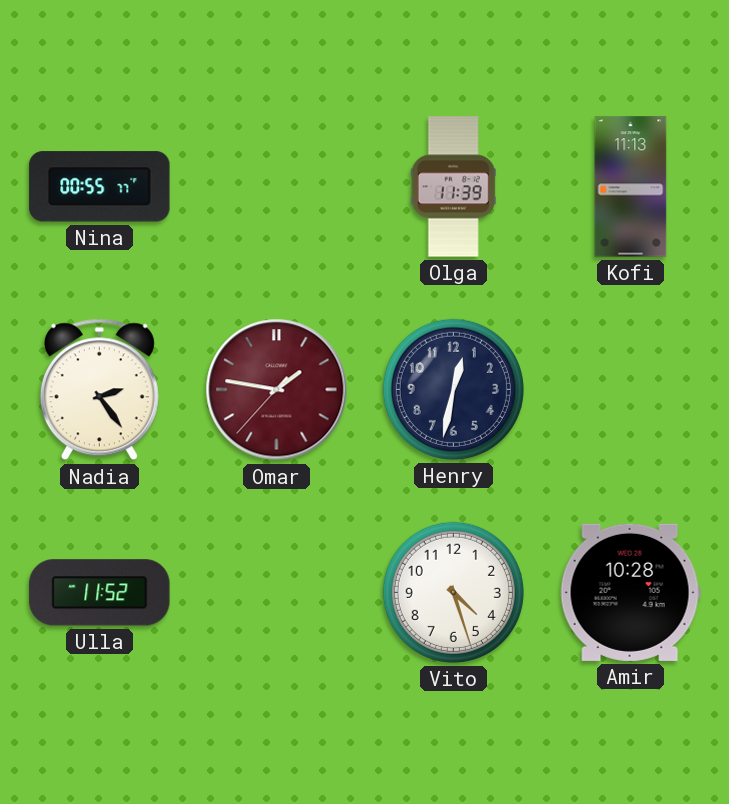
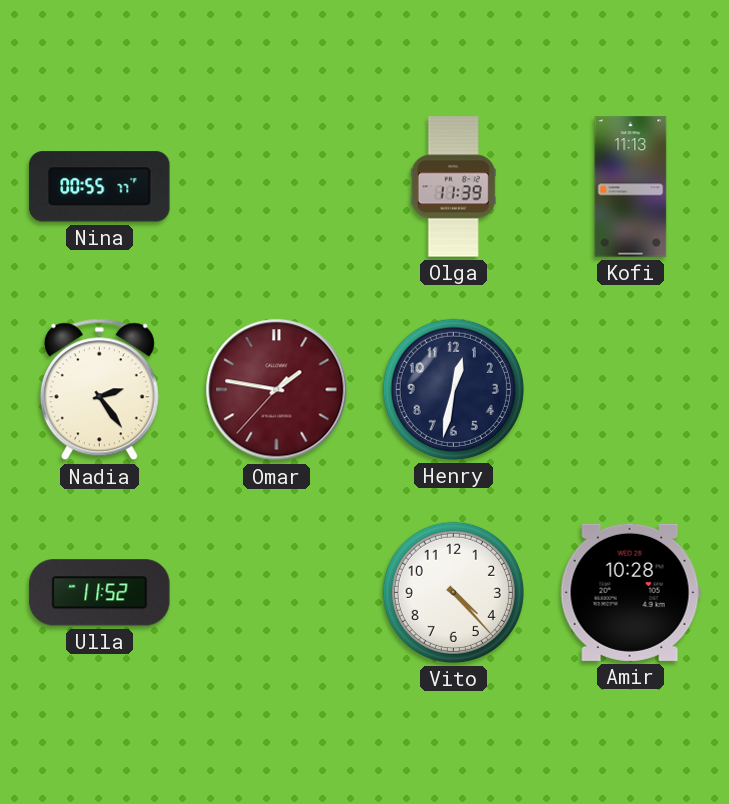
Vito: 4:27 -> 4:23 (453, 592)
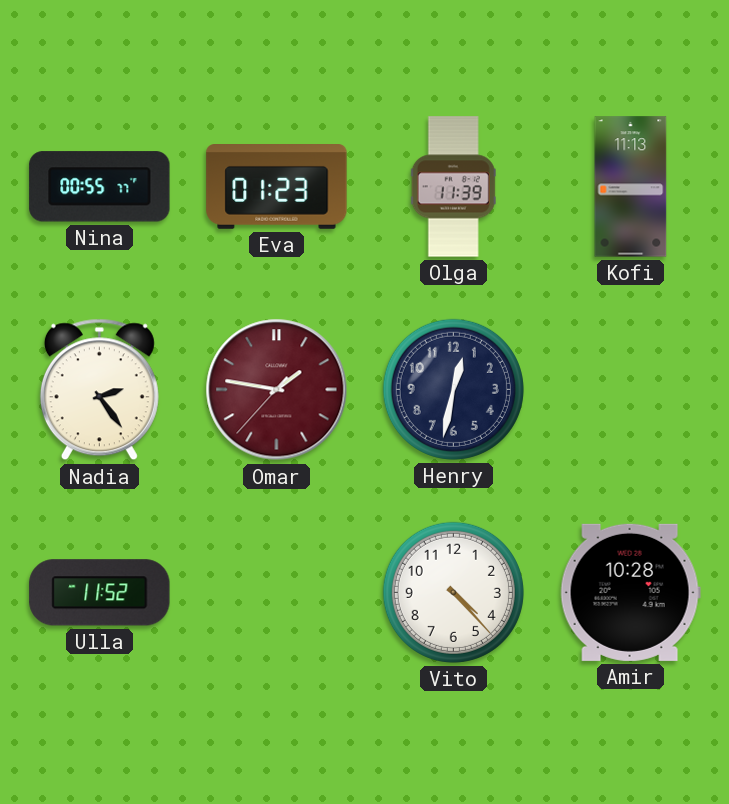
Eva: none -> 01:23 (277, 187)
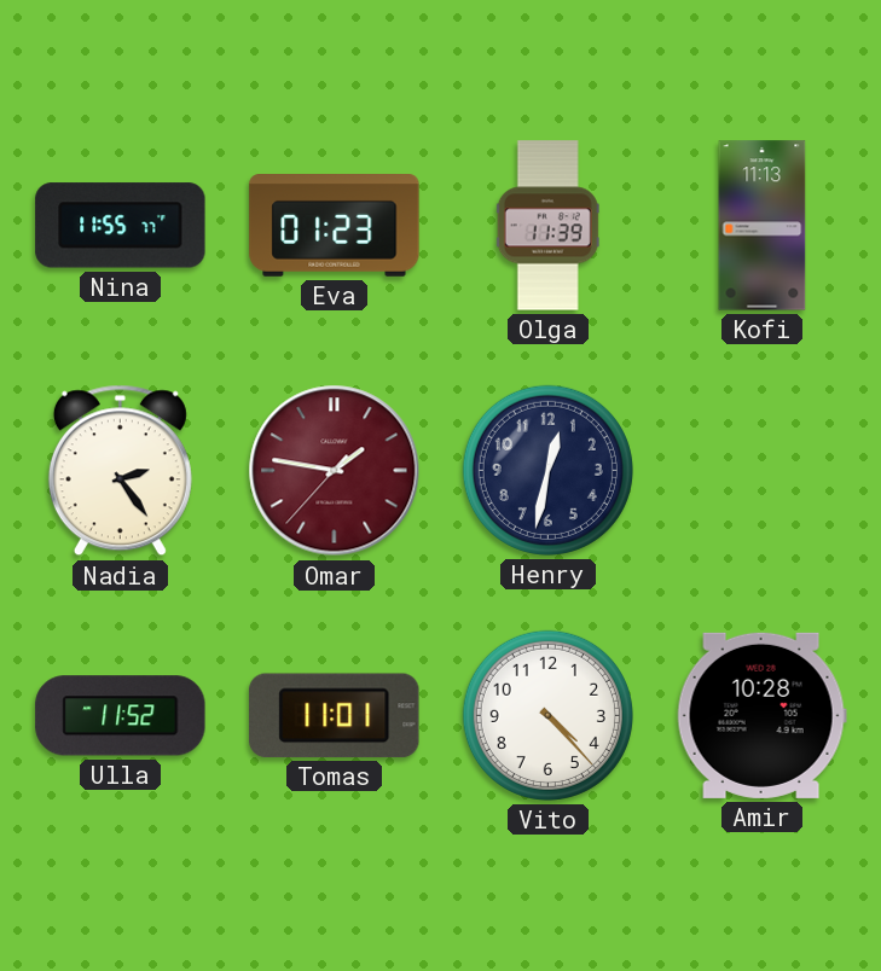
Nina: 00:55 -> 11:55 (121, 226)
Tomas: none -> 11:01 (335, 715)
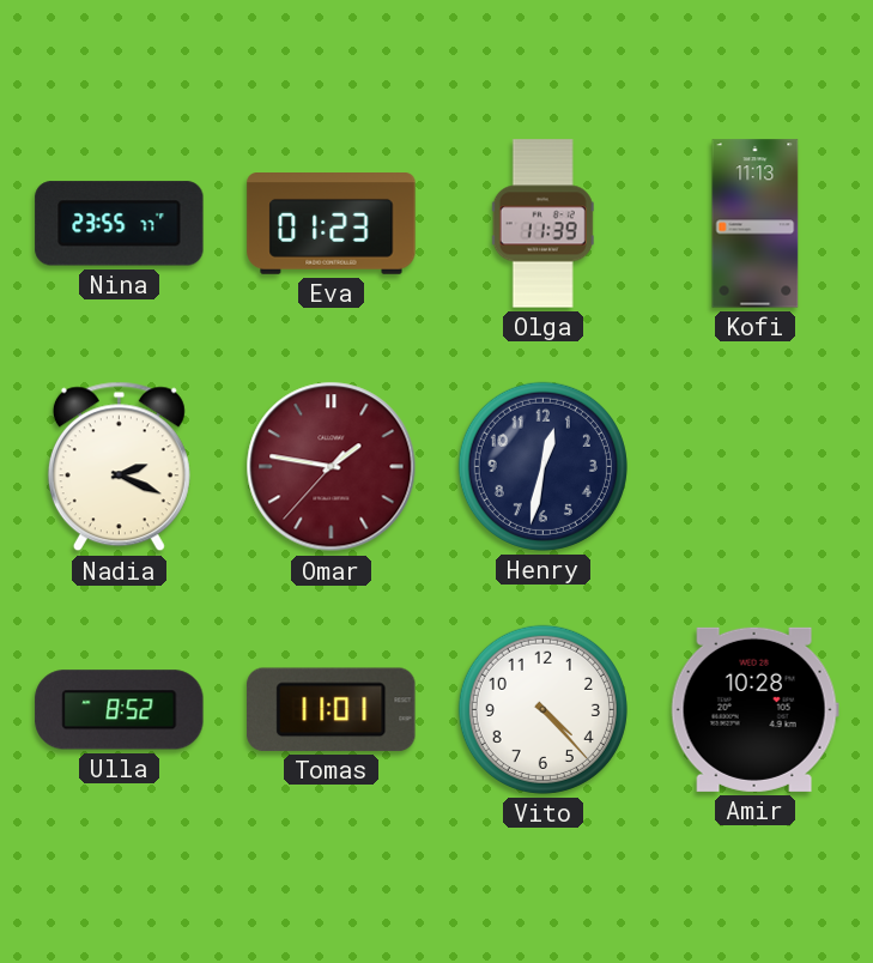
Nina: 11:55 -> 23:55 (120, 224)
Nadia: 2:24 -> 2:19 (119, 467)
Ulla: 11:52 -> 8:52 (120, 710)
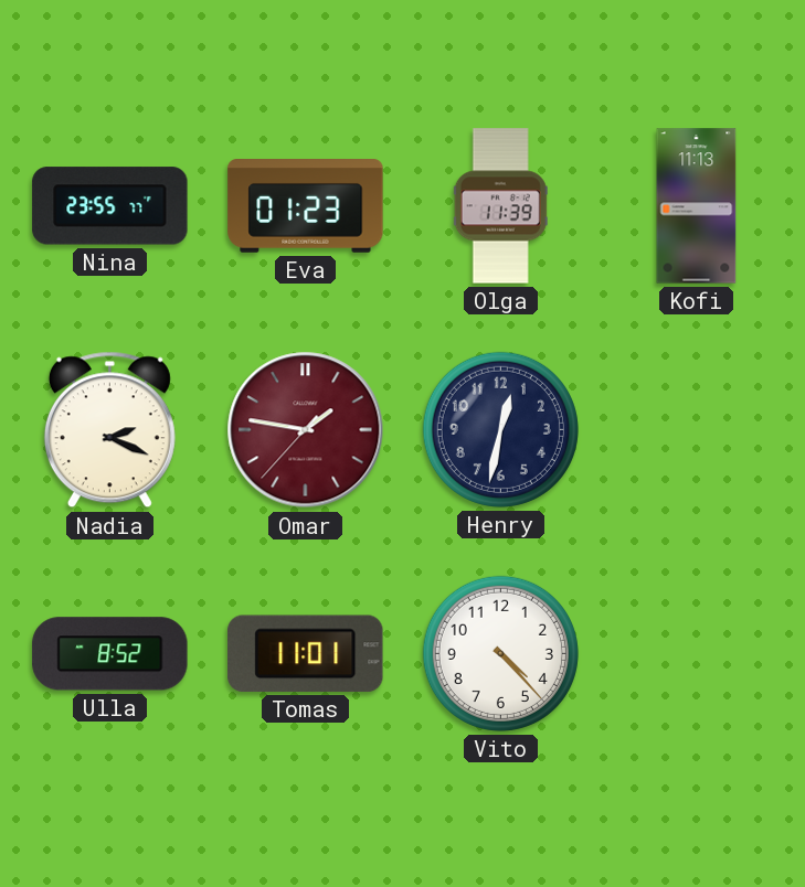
Amir: 10:28 -> none (754, 709)
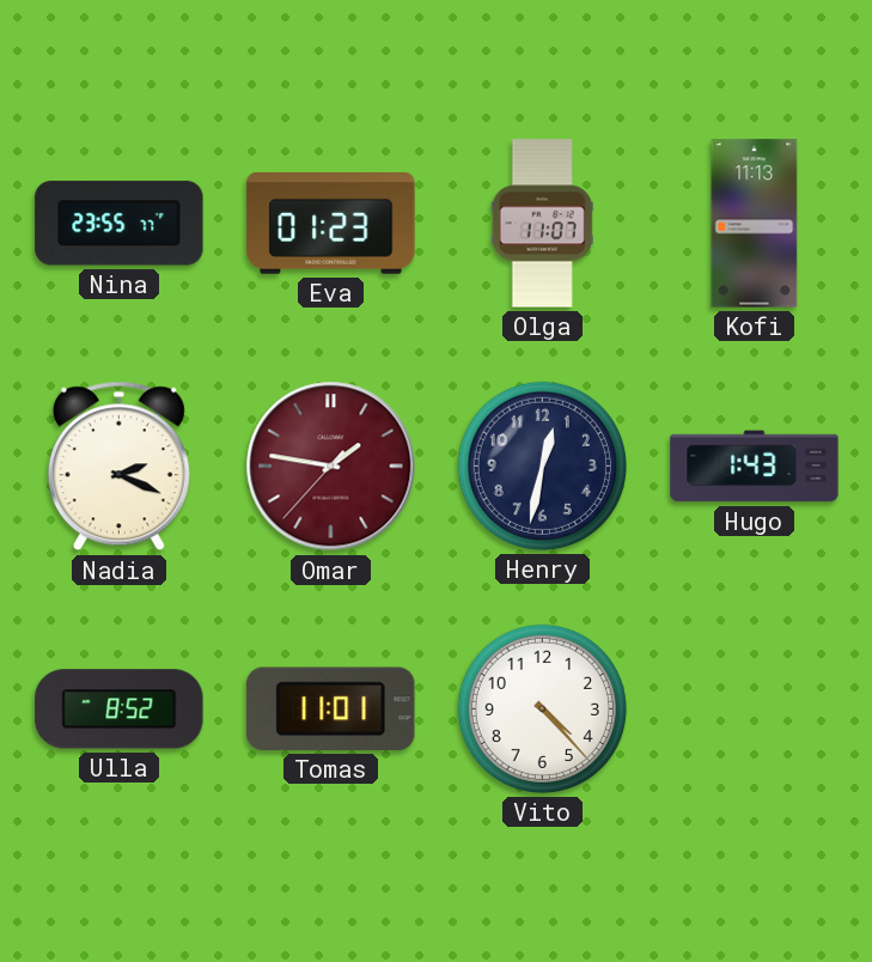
Olga: 11:39 -> 11:07 (542, 224)
Hugo: none -> 1:43 (755, 467)
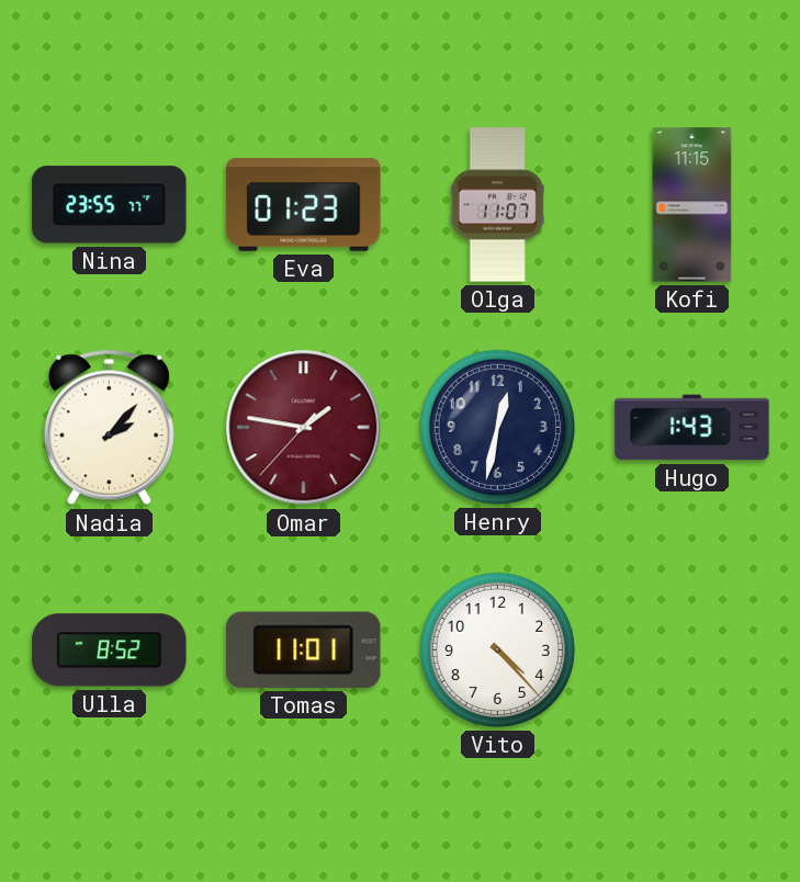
Kofi: 11:13 -> 11:15 (692, 205)
Nadia: 2:19 -> 2:07 (109, 428)
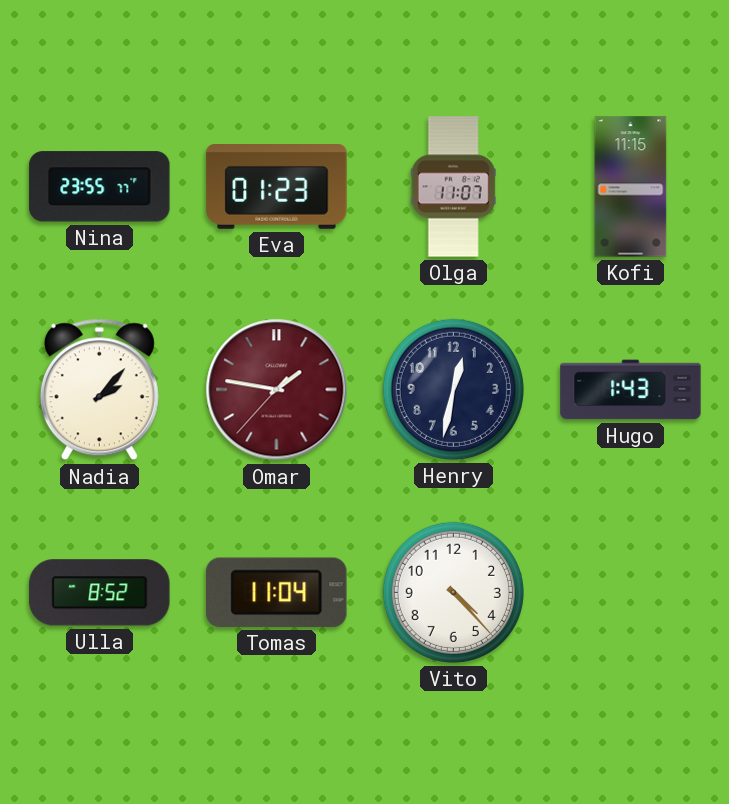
Tomas: 11:01 -> 11:04 (277, 592)
